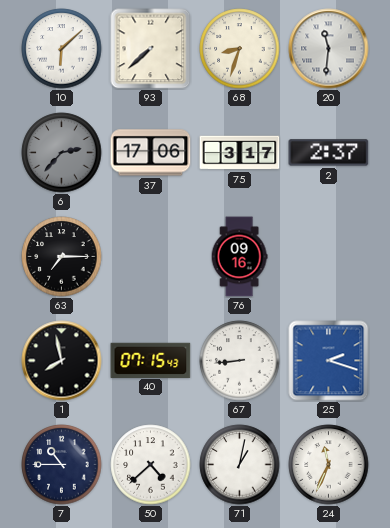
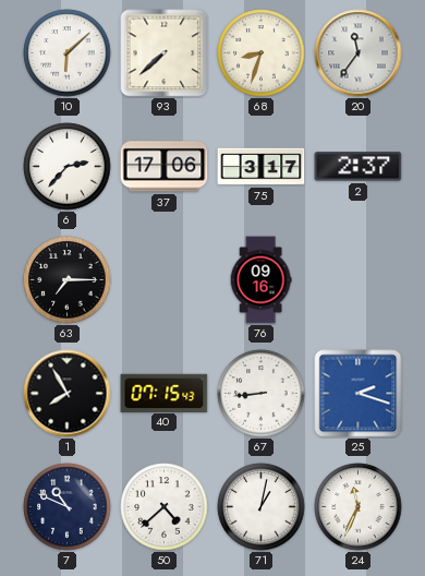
20: 11:31 -> 11:36 (359, 53)
6 dial: grey -> white (68, 167)
1: 7:58 -> 7:55 (68, 394)
7: 10:45 -> 10:49 (68, 507)
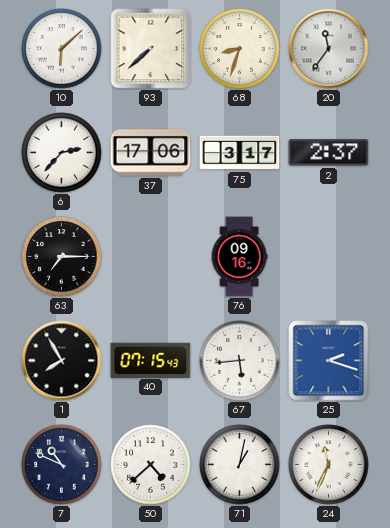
67: 8:44 -> 5:44 (240, 361)
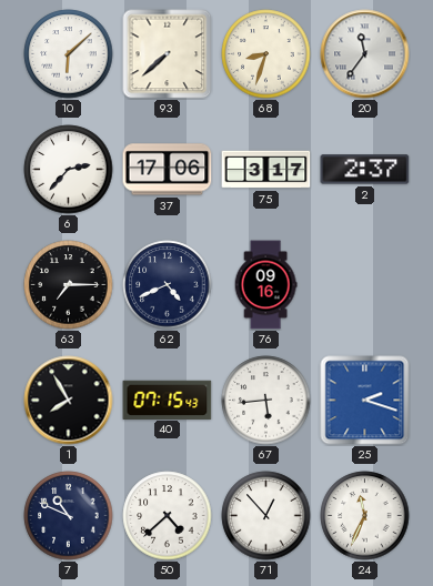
62: none -> 4:41 (168, 285)
71: 1:02 -> 12:53 (266, 516)
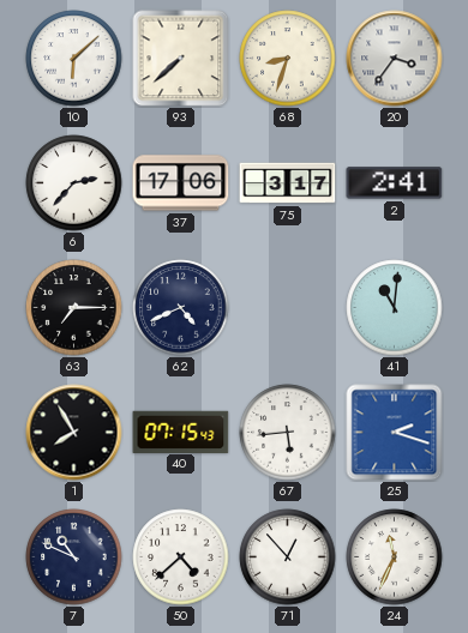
20: 11:36 -> 3:36 (395, 59)
2: 2:37 -> 2:41 (395, 183)
76: 09:16 -> none (265, 285)
41: none -> 11:01 (395, 308)
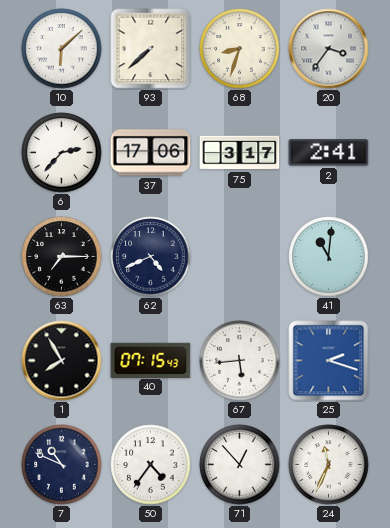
50: 4:38 -> 4:36 (151, 465)
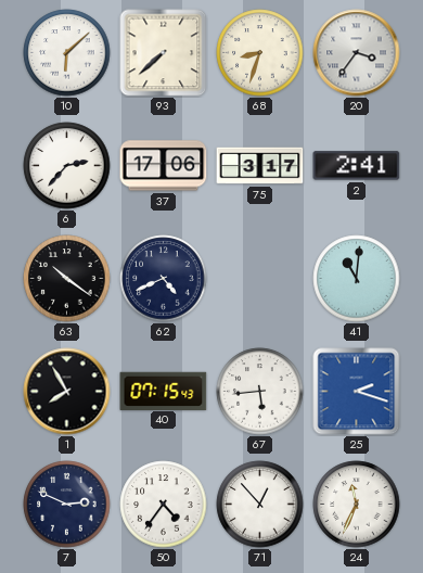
63: 7:15 -> 10:21 (67, 279)
7: 10:49 -> 2:49 (67, 505)
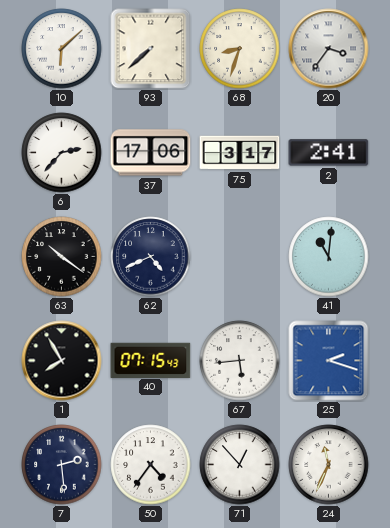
7: 2:49 -> 2:29 (62, 465)
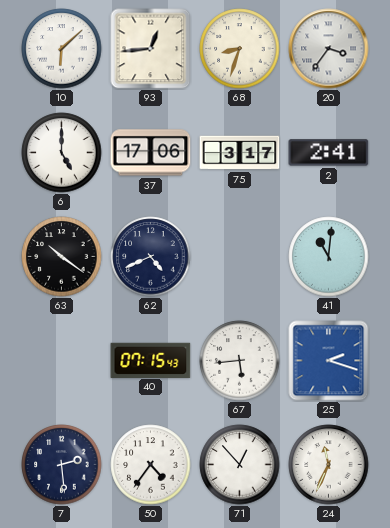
93: 7:38 -> 12:44 (151, 49)
6: 2:37 -> 5:00 (62, 153)
1: 7:55 -> none (62, 361)
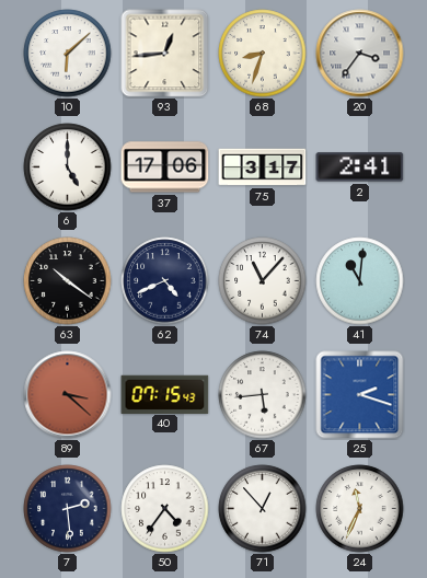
74: none -> 11:07 (263, 281)
89: none -> 3:22 (68, 395)
